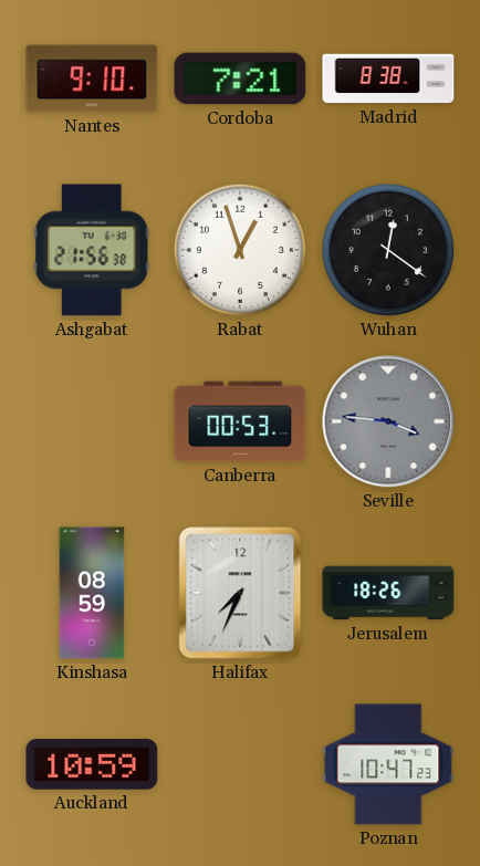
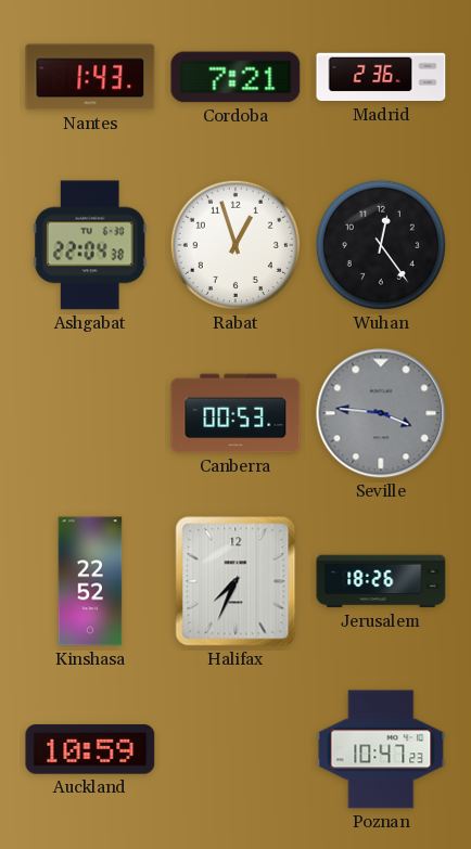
Nantes: 9:10 -> 1:43 (90, 77)
Madrid: 8:38 -> 2:36 (381, 77)
Ashgabat: 21:56 -> 22:04 (90, 245)
Wuhan: 12:21 -> 12:24 (381, 245)
Kinshasa: 08:59 -> 22:52 (90, 581)
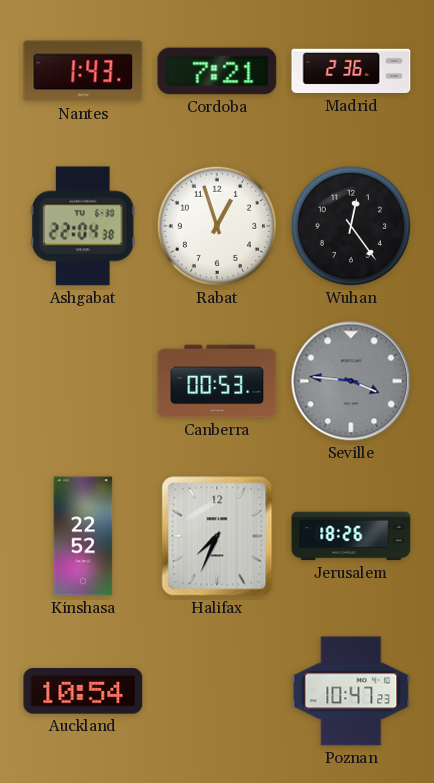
Auckland: 10:59 -> 10:54 (83, 691)
